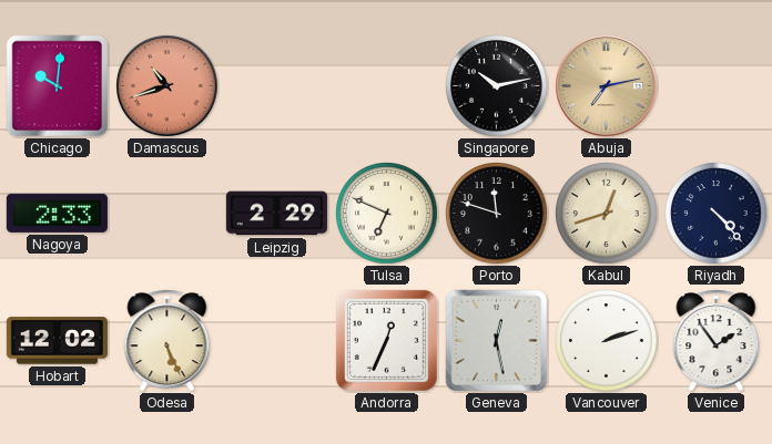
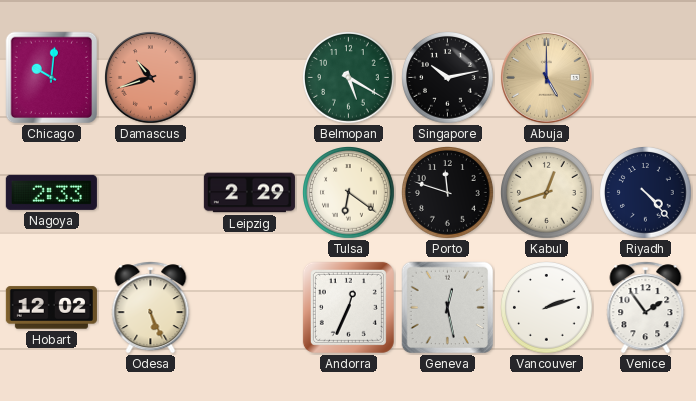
Belmopan: none -> 5:20 (349, 78)
Abuja: 7:13 -> 5:00 (547, 78)
Tulsa: 6:49 -> 6:21 (349, 193)
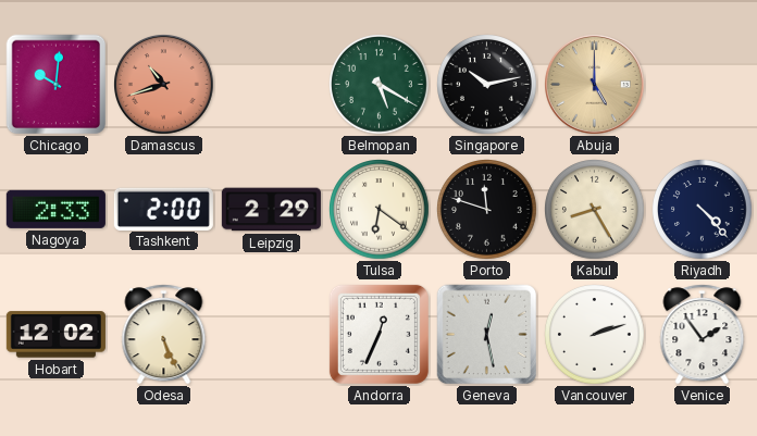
Tashkent: none -> 2:00 (163, 209)
Kabul: 12:42 -> 8:25 (595, 210)
